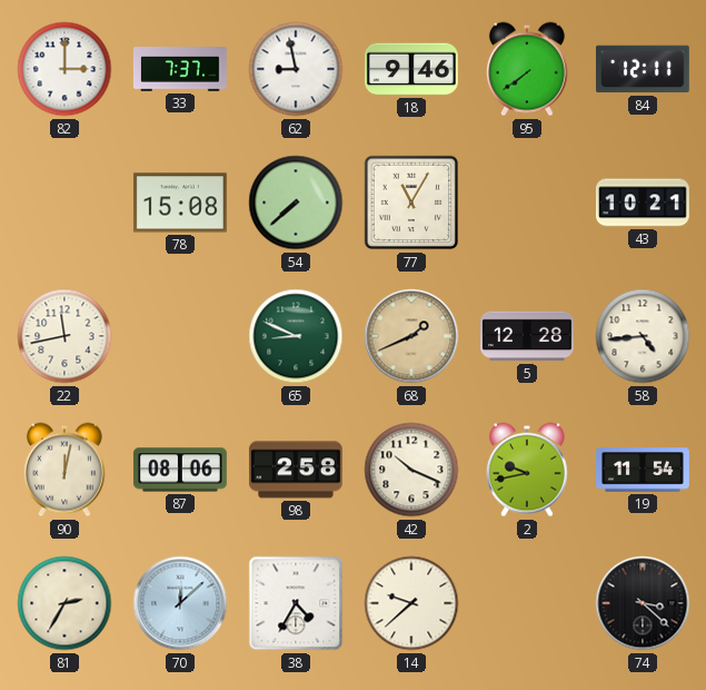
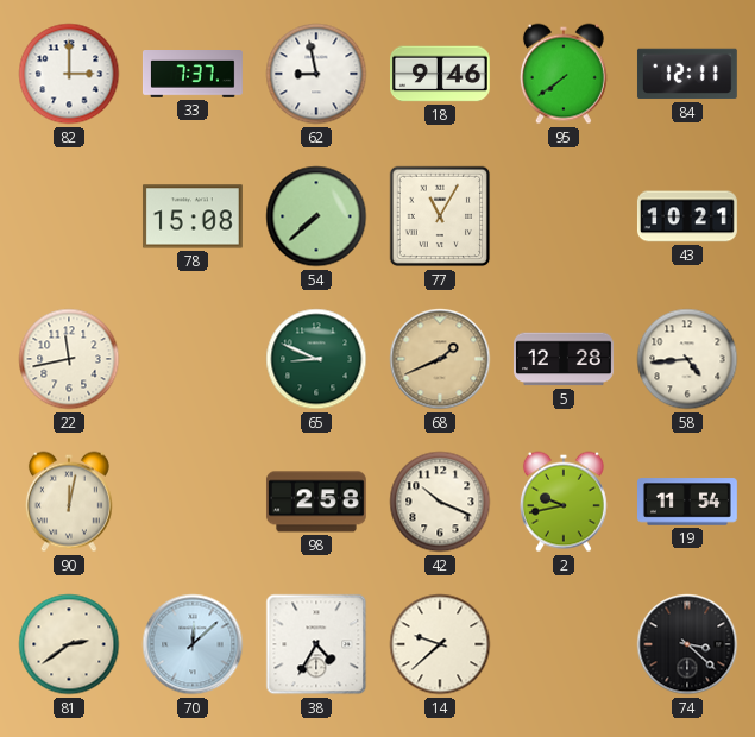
87: 08:06 -> none (180, 470)
81: 2:35 -> 2:39 (69, 644)
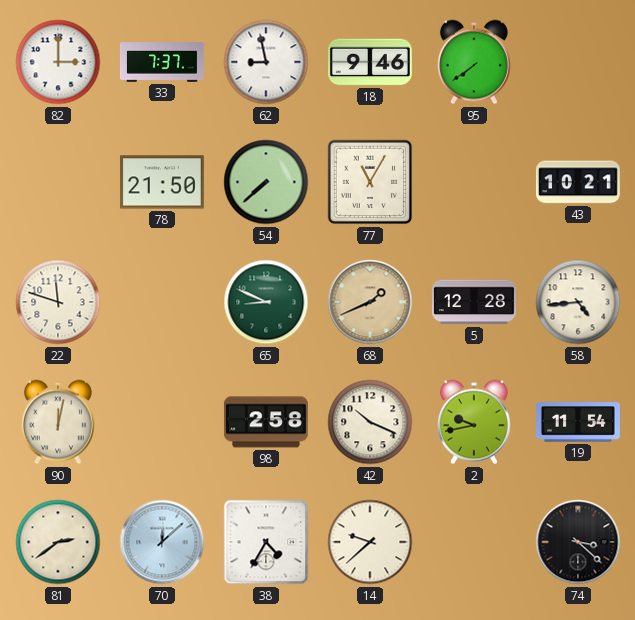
84: 12:11 -> none (687, 74)
78: 15:08 -> 21:50 (162, 182)
22: 11:43 -> 11:48 (58, 302)
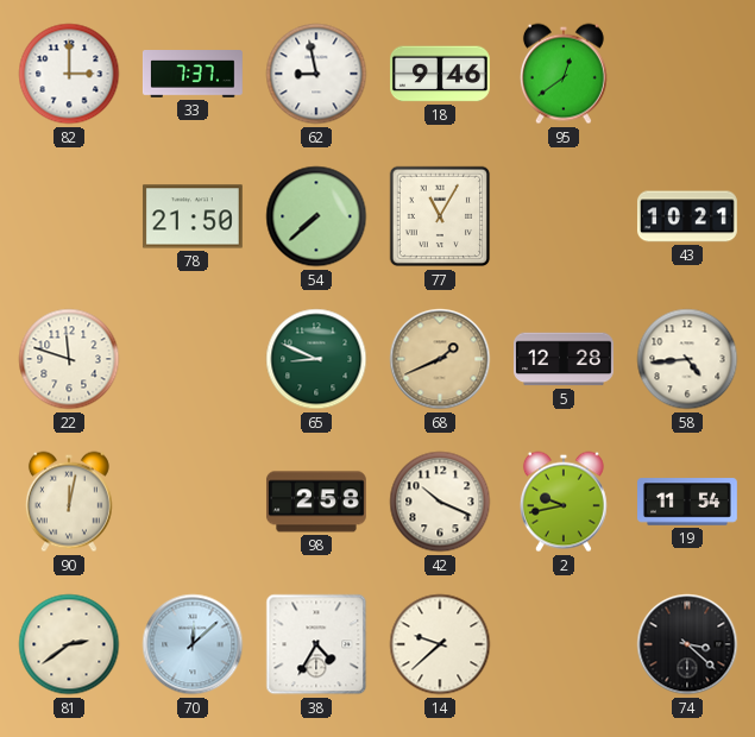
95: 7:39 -> 12:39 (564, 74)
